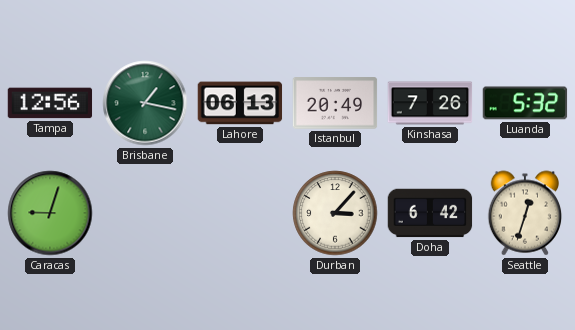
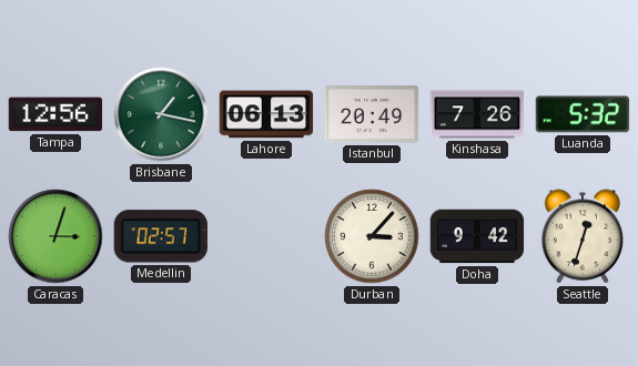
Caracas: 9:03 -> 3:03 (55, 236)
Medellin: none -> 02:57 (161, 236)
Doha: 6:42 -> 9:42 (477, 236)
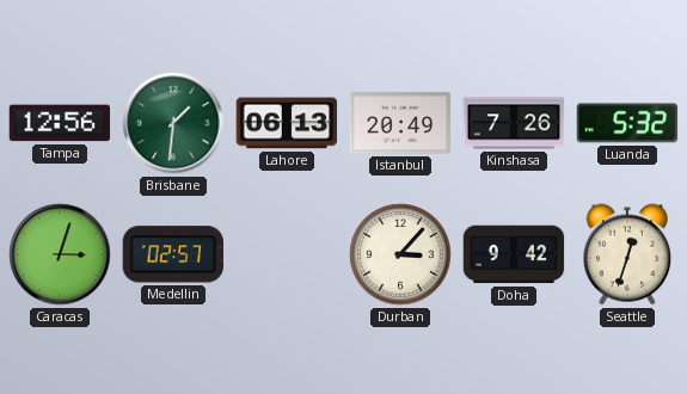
Brisbane: 1:17 -> 1:31 (173, 123)
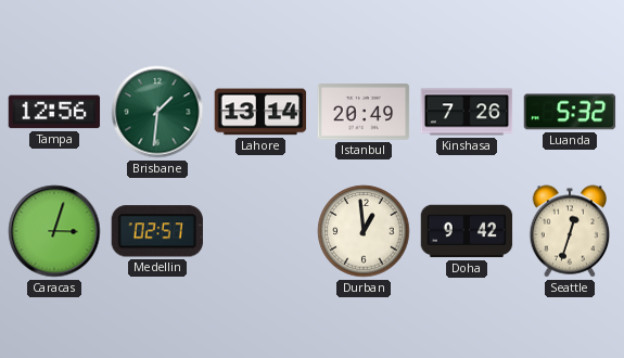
Lahore: 06:13 -> 13:14 (260, 112)
Durban: 3:07 -> 12:59 (364, 231)
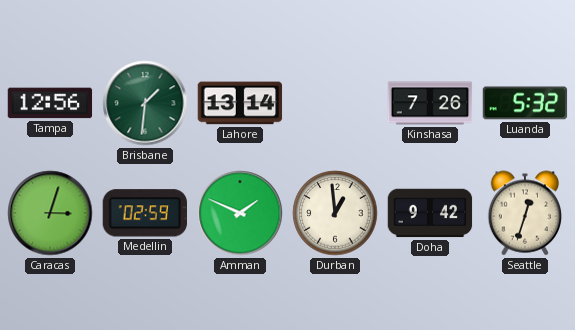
Istanbul: 20:49 -> none (364, 112)
Medellin: 02:57 -> 02:59 (145, 213)
Amman: none -> 1:49 (240, 213)
